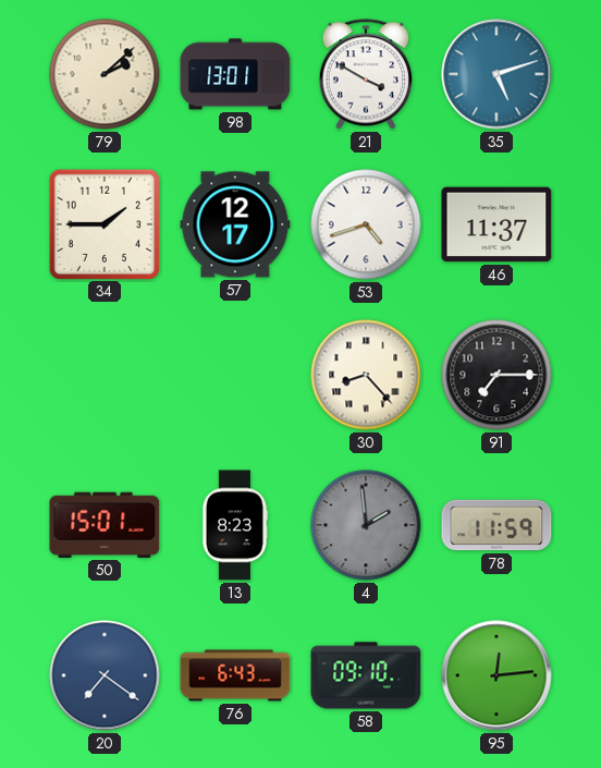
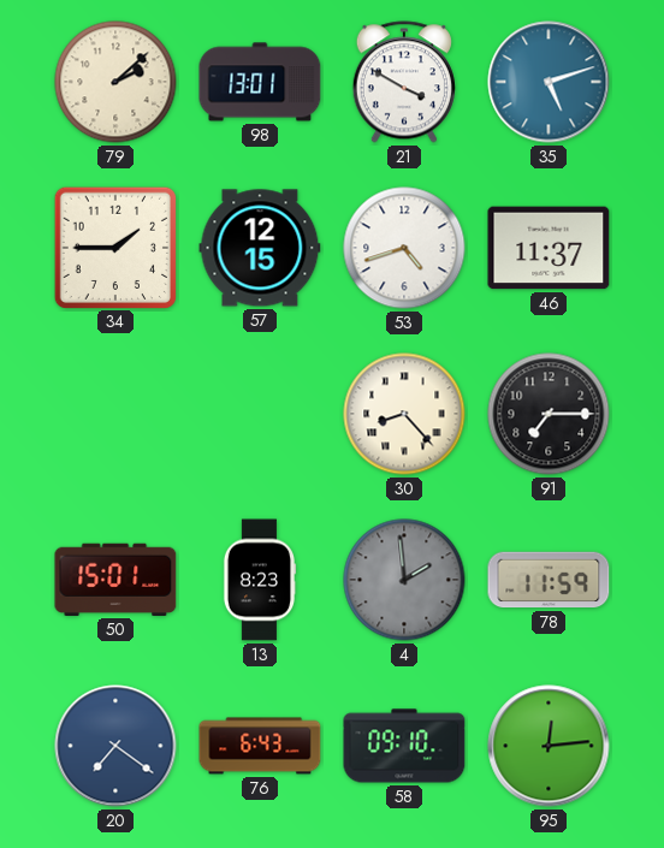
57: 12:17 -> 12:15 (260, 248)
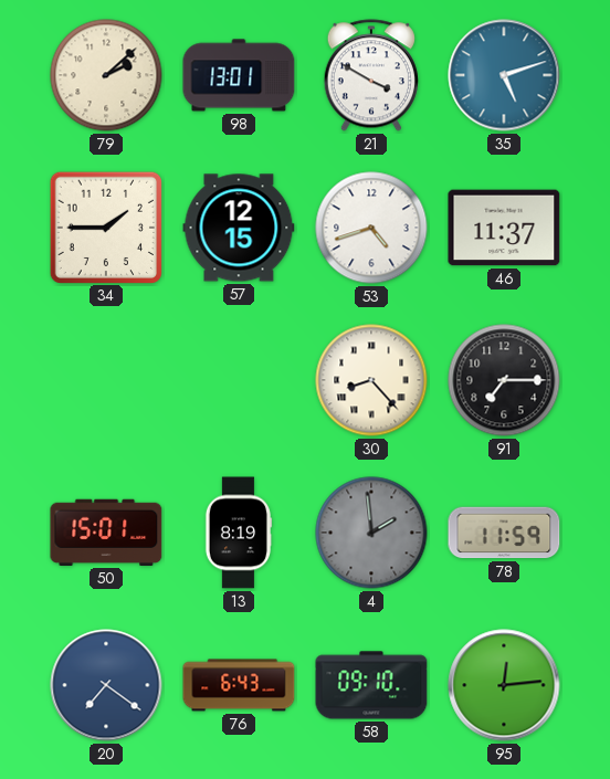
13: 8:23 -> 8:19 (239, 533)
